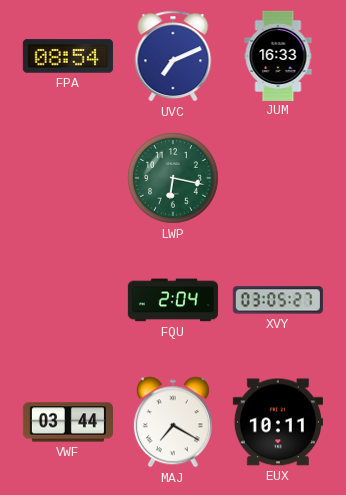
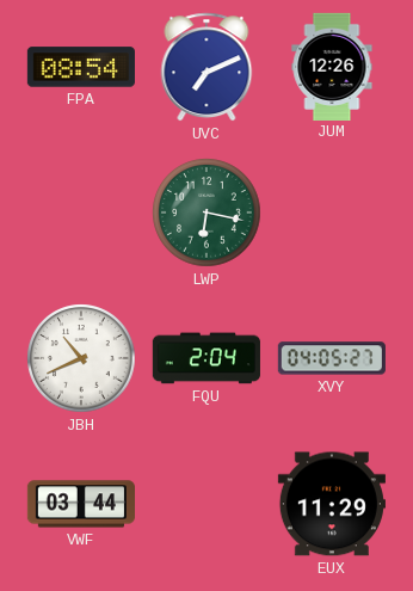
JUM: 16:33 -> 12:26 (332, 66)
JBH: none -> 10:41 (81, 358)
XVY: 03:05 -> 04:05 (332, 358)
MAJ: 7:20 -> none (173, 422)
EUX: 10:11 -> 11:29 (332, 504)
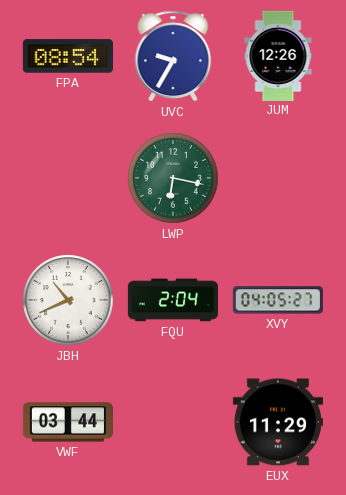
UVC: 7:11 -> 9:35 (173, 56)
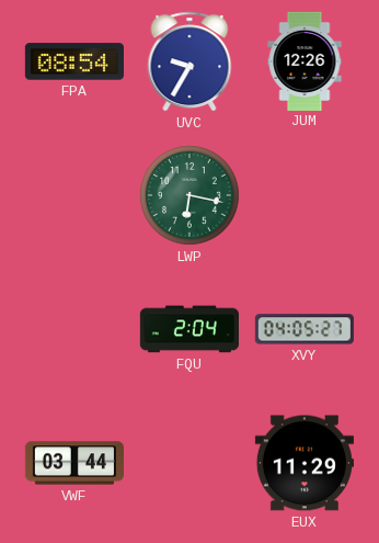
JBH: 10:41 -> none (68, 300)
